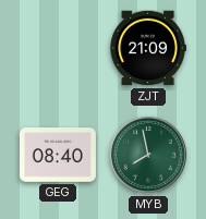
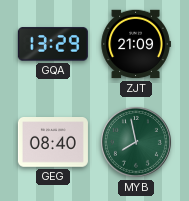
GQA: none -> 13:29 (53, 44)
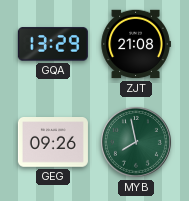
ZJT: 21:09 -> 21:08 (136, 44)
GEG: 08:40 -> 09:26 (53, 143)
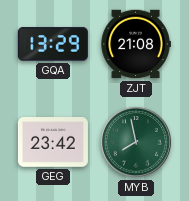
GEG: 09:26 -> 23:42 (53, 143)
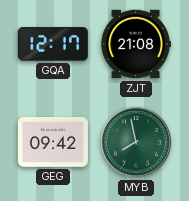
GQA: 13:29 -> 12:17 (53, 44)
GEG: 23:42 -> 09:42 (53, 143)
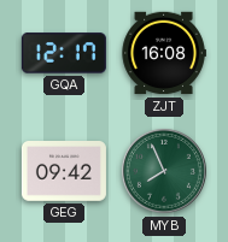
ZJT: 21:08 -> 16:08 (164, 53)
MYB: 7:58 -> 7:56 (164, 171)
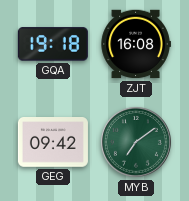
GQA: 12:17 -> 19:18 (53, 44)
MYB: 7:56 -> 7:09 (136, 142)
